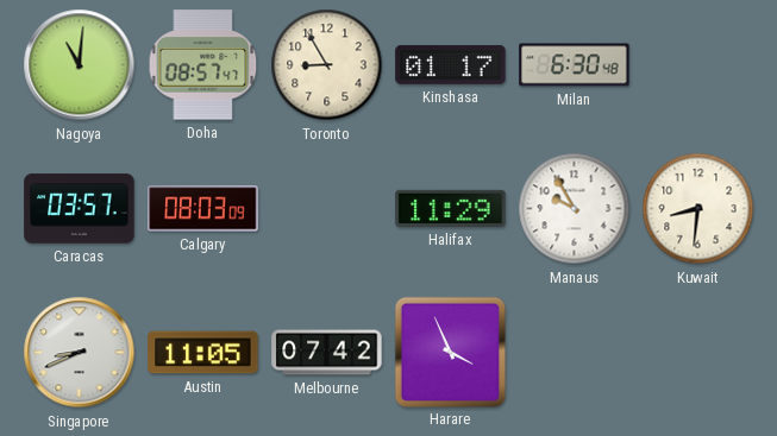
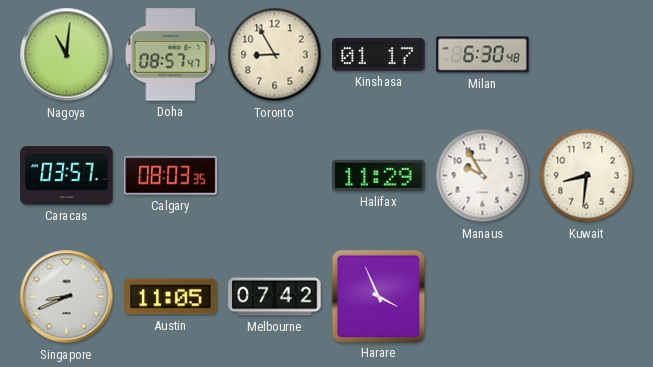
Calgary: 08:03:09 -> 08:03:35 (171, 176)
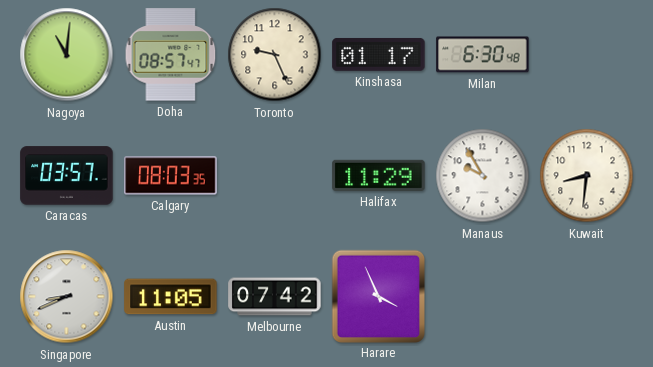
Toronto: 8:55 -> 9:26 (275, 55)
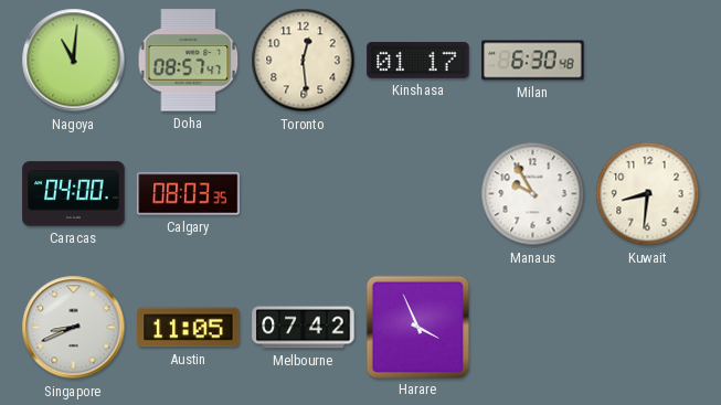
Toronto: 9:26 -> 12:29 (304, 61)
Caracas: 03:57 -> 04:00 (74, 194)
Halifax: 11:29 -> none (379, 175)
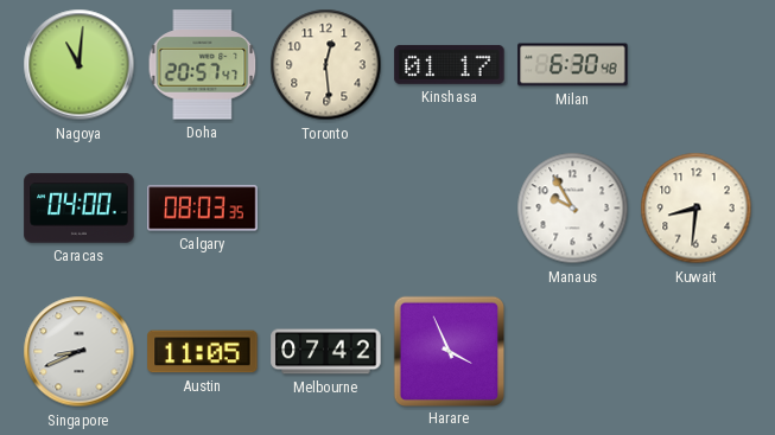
Doha: 08:57 -> 20:57 (203, 65)
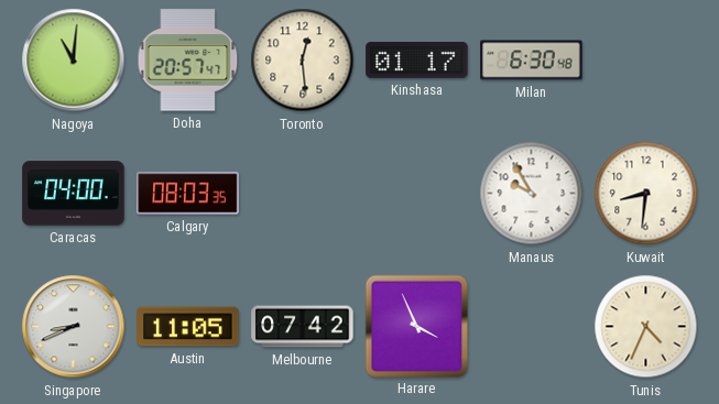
Tunis: none -> 4:34 (646, 327)
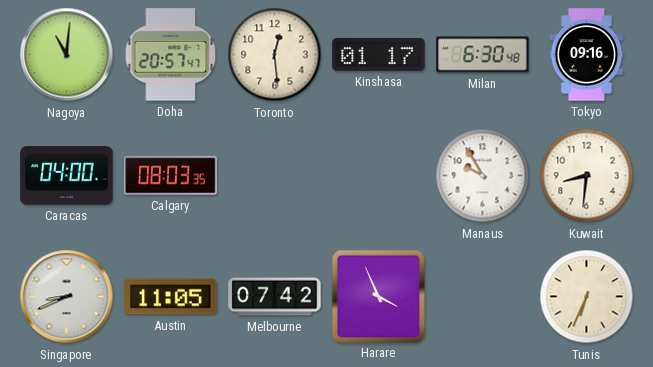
Tokyo: none -> 09:16 (587, 55)
Tunis: 4:34 -> 6:34 (587, 297)
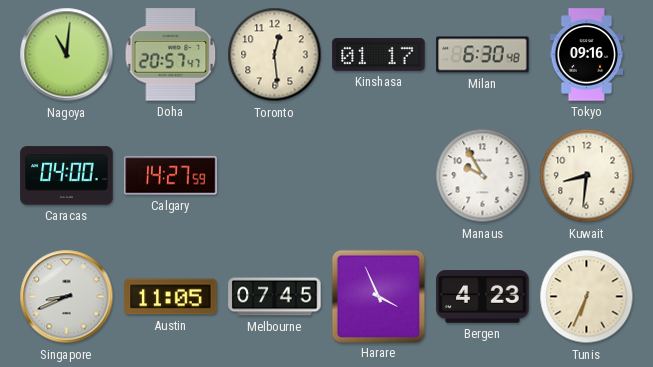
Calgary: 08:03 -> 14:27 (171, 176)
Melbourne: 07:42 -> 07:45 (275, 297)
Bergen: none -> 4:23 (483, 297)
